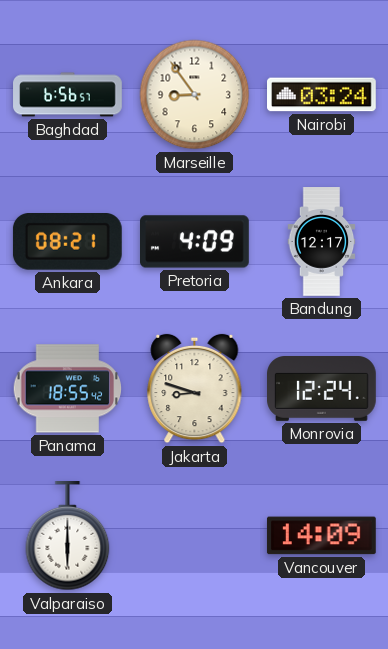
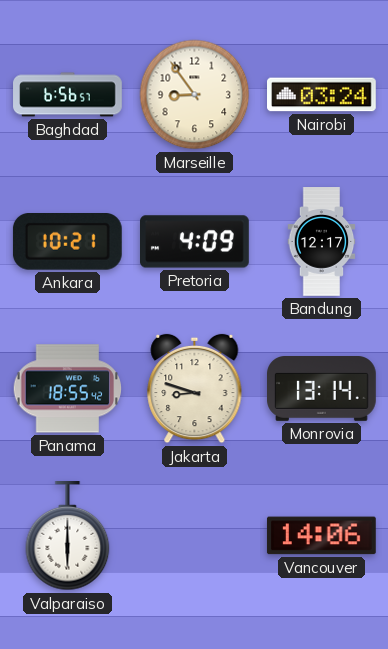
Ankara: 08:21 -> 10:21 (67, 242)
Monrovia: 12:24 -> 13:14 (322, 389)
Vancouver: 14:09 -> 14:06 (321, 536)
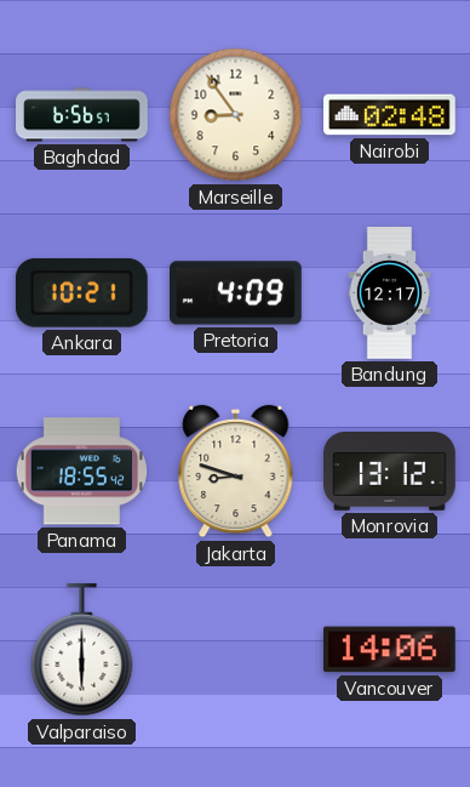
Nairobi: 03:24 -> 02:48 (390, 115)
Monrovia: 13:14 -> 13:12 (390, 472)
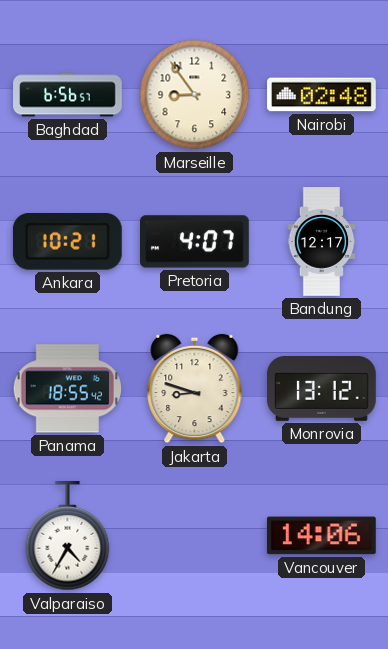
Pretoria: 4:09 -> 4:07 (195, 242)
Valparaiso: 6:00 -> 4:35 (68, 537)
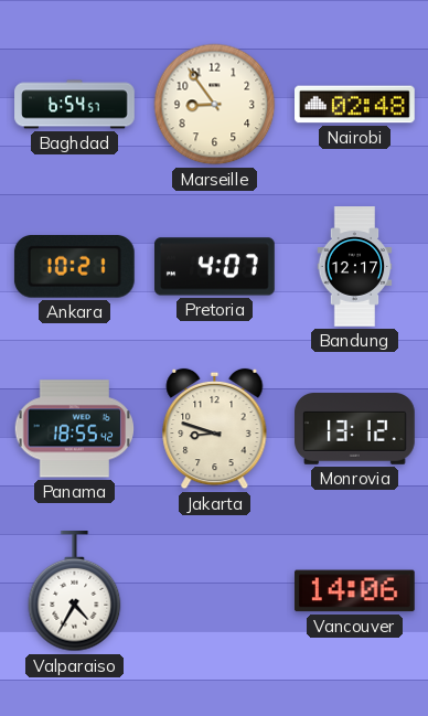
Baghdad: 6:56 -> 6:54 (75, 105)
